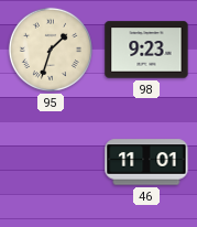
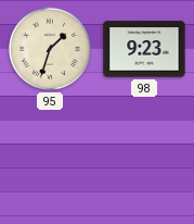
46: 11:01 -> none (146, 162)
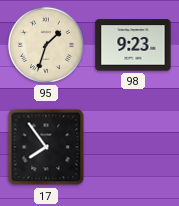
17: none -> 7:54 (46, 147)
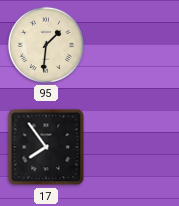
95: 1:33 -> 1:31 (46, 45)
98: 9:23 -> none (133, 45)
